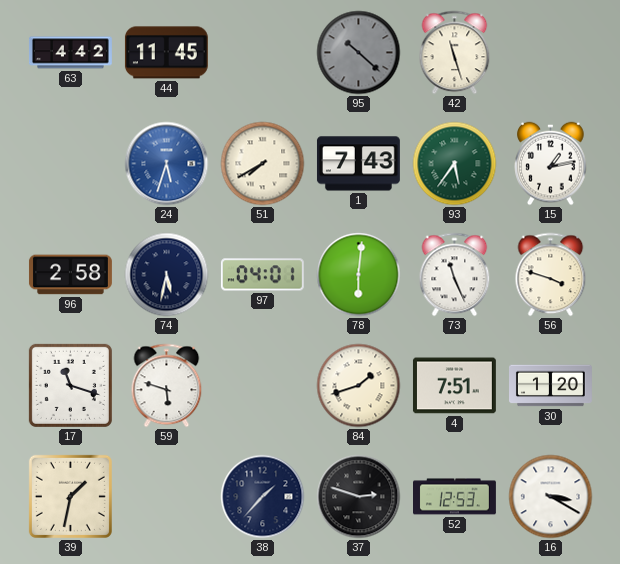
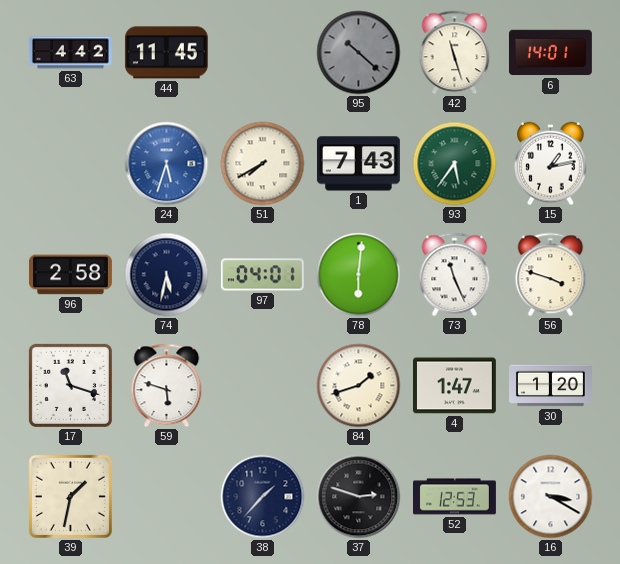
6: none -> 14:01 (550, 53)
4: 7:51 -> 1:47 (454, 386)
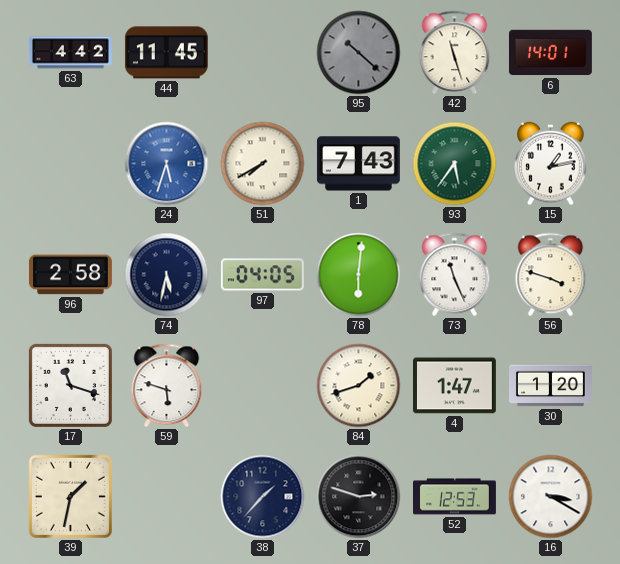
97: 04:01 -> 04:05 (262, 275)
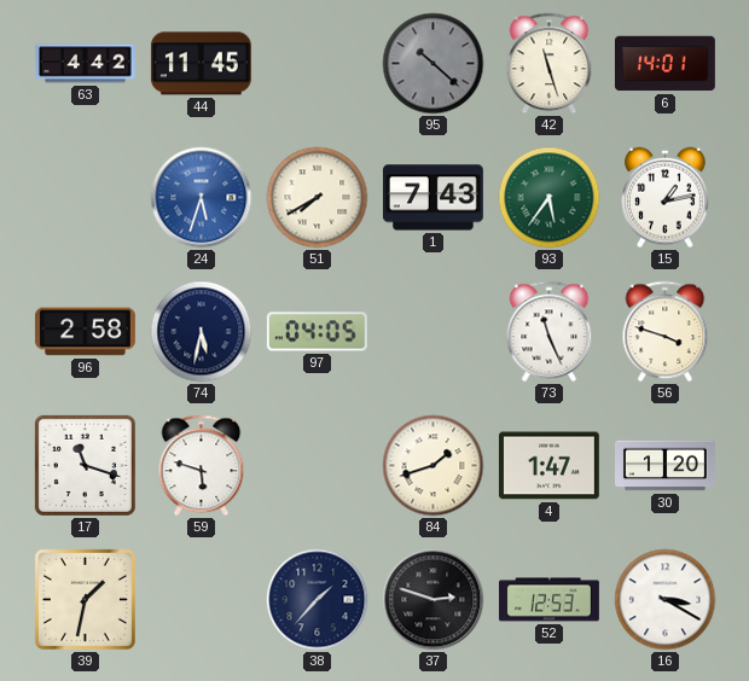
78: 6:01 -> none (359, 275)
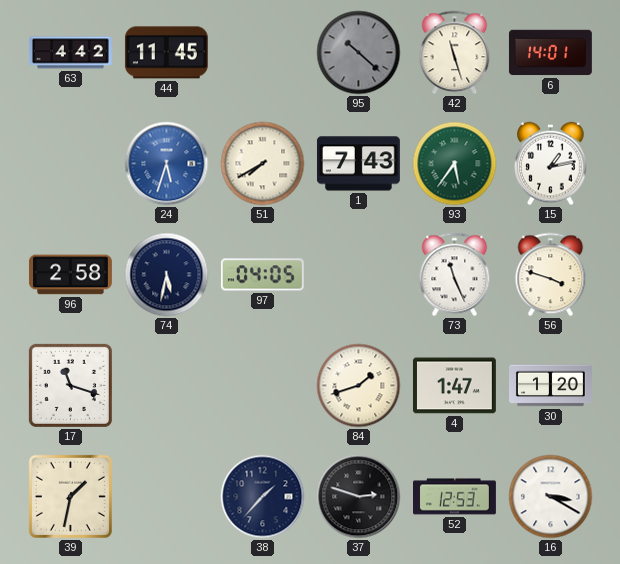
59: 5:48 -> none (202, 466)
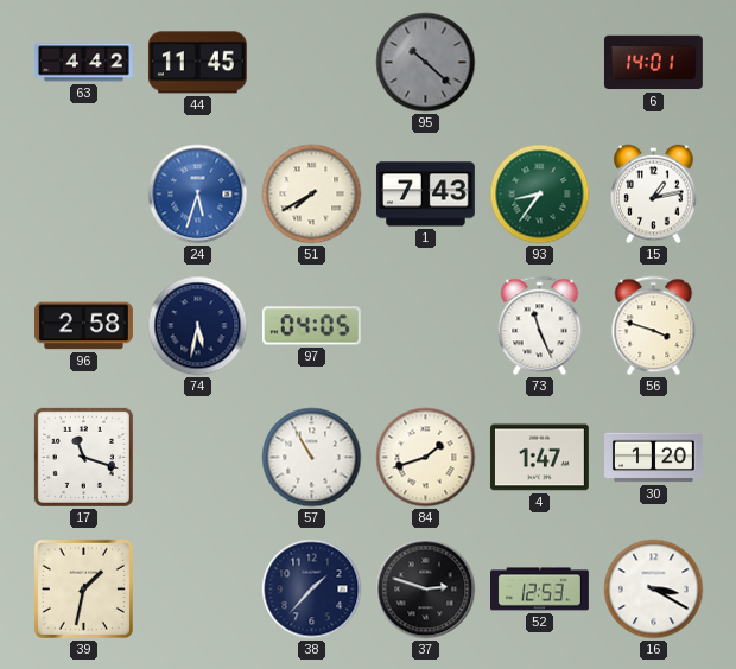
42: 11:27 -> none (455, 53)
93: 5:36 -> 8:36 (540, 195)
57: none -> 10:55 (312, 458)
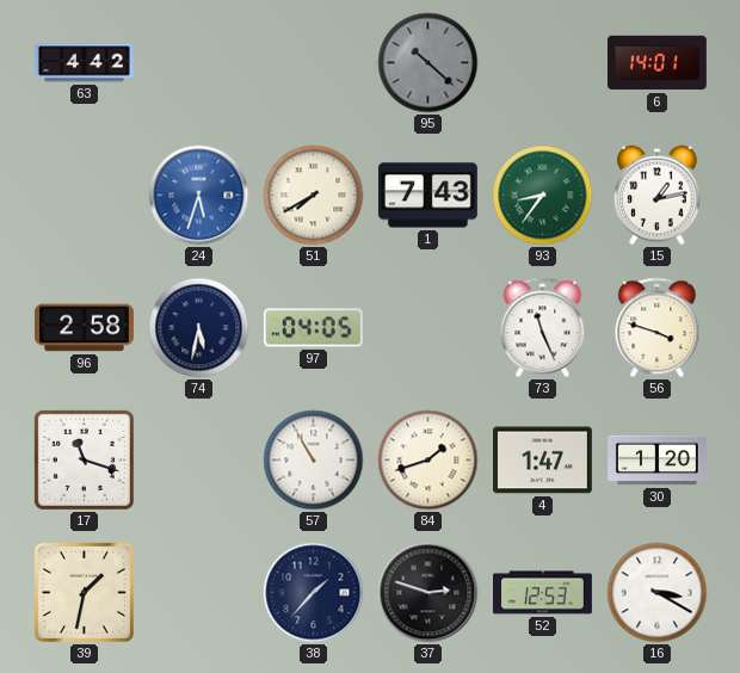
44: 11:45 -> none (197, 63)
